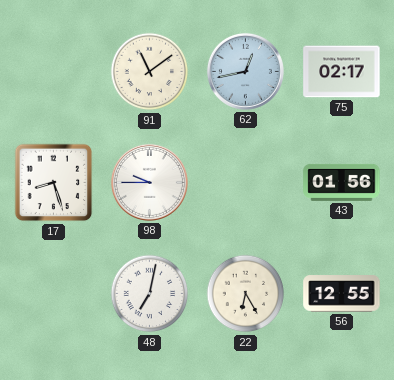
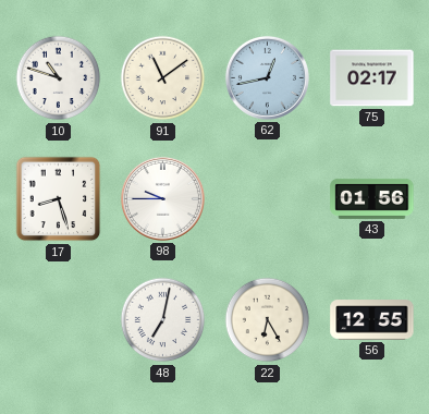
10: none -> 10:48 (59, 78)
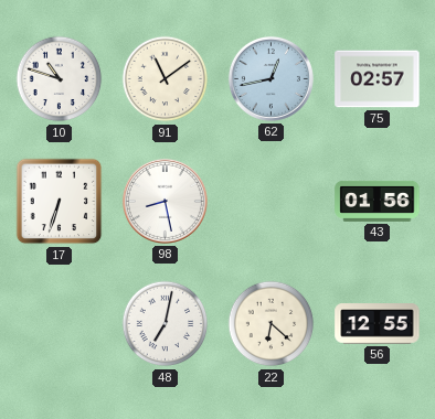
75: 02:17 -> 02:57 (378, 79)
17: 8:27 -> 6:33 (60, 202)
98: 9:45 -> 8:28 (165, 201)
22: 6:25 -> 6:22 (272, 324)
